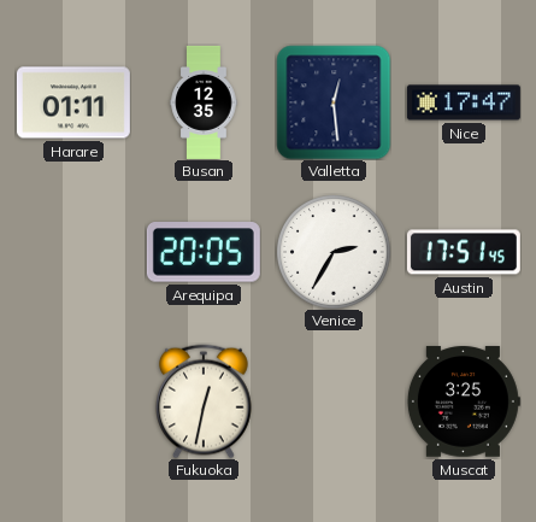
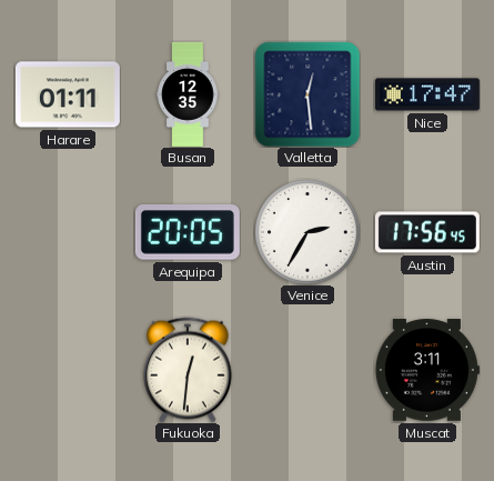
Austin: 17:51 -> 17:56 (427, 232)
Fukuoka: 12:32 -> 12:31 (189, 370)
Muscat: 3:25 -> 3:11 (427, 370)
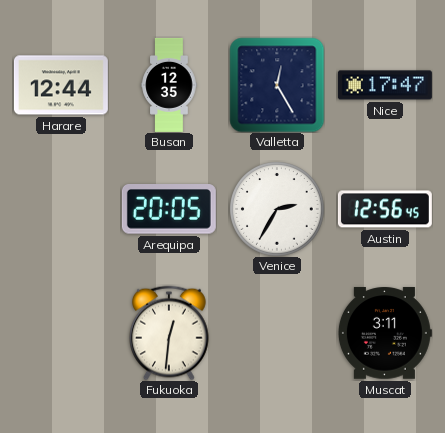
Harare: 01:11 -> 12:44 (61, 85)
Valletta: 12:29 -> 12:25 (277, 85)
Austin: 17:56 -> 12:56 (385, 209)
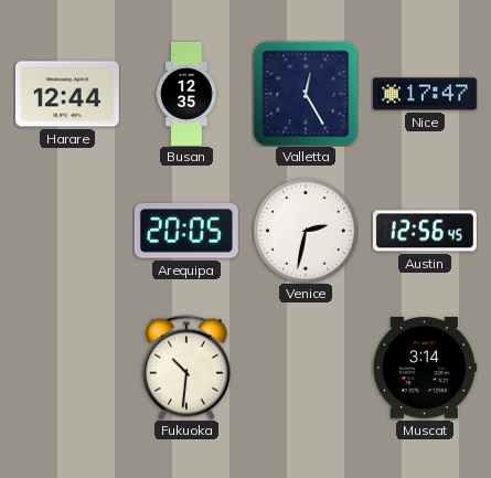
Venice: 2:35 -> 2:32 (306, 231)
Fukuoka: 12:31 -> 10:31 (188, 368)
Muscat: 3:11 -> 3:14 (425, 368)
